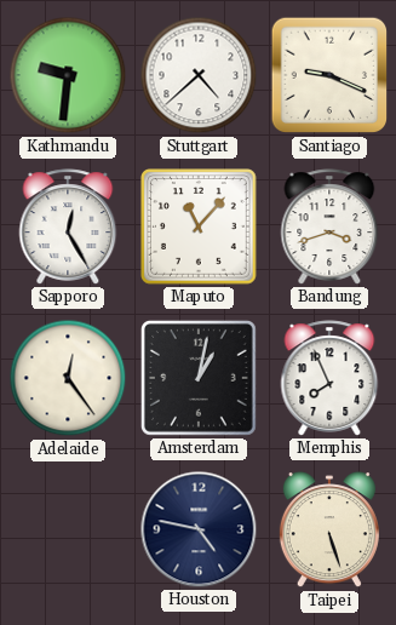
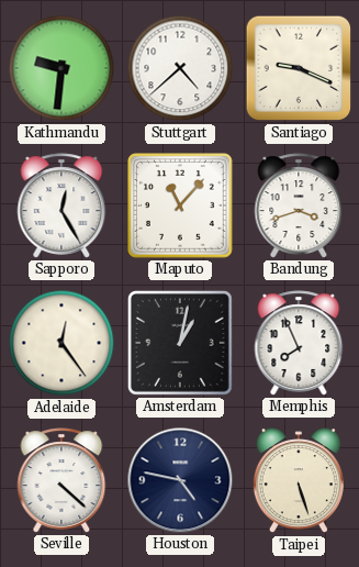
Seville: none -> 4:22 (61, 480)
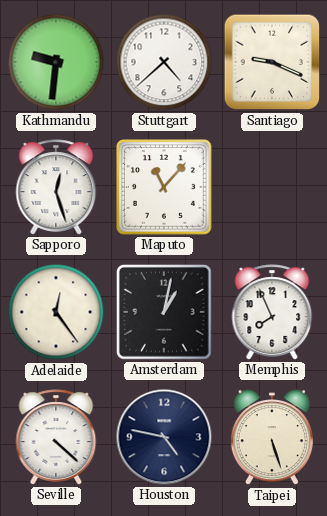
Sapporo: 12:25 -> 12:27 (56, 187)
Bandung: 3:42 -> none (299, 205)
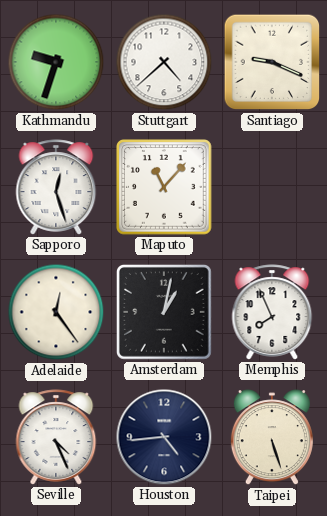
Kathmandu: 9:31 -> 9:33 (56, 62)
Seville: 4:22 -> 4:26 (56, 437)
Houston: 4:47 -> 4:44 (164, 437)
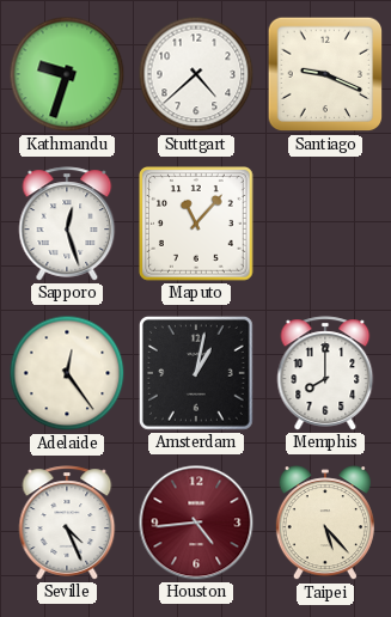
Memphis: 7:56 -> 8:00 (325, 373)
Houston dial: navy -> burgundy (196, 523)
Taipei: 5:27 -> 5:23 (325, 524)
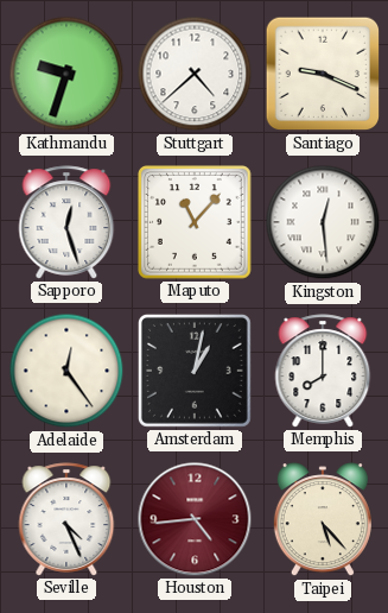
Kingston: none -> 12:29 (323, 222)
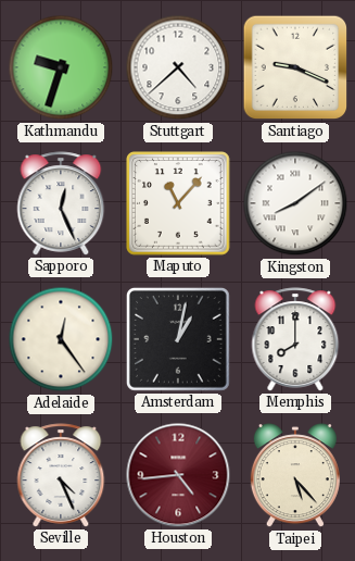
Sapporo: 12:27 -> 12:26 (61, 203)
Kingston: 12:29 -> 8:09 (295, 203)
